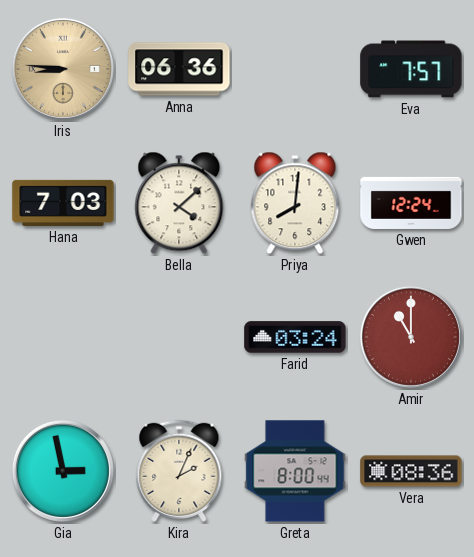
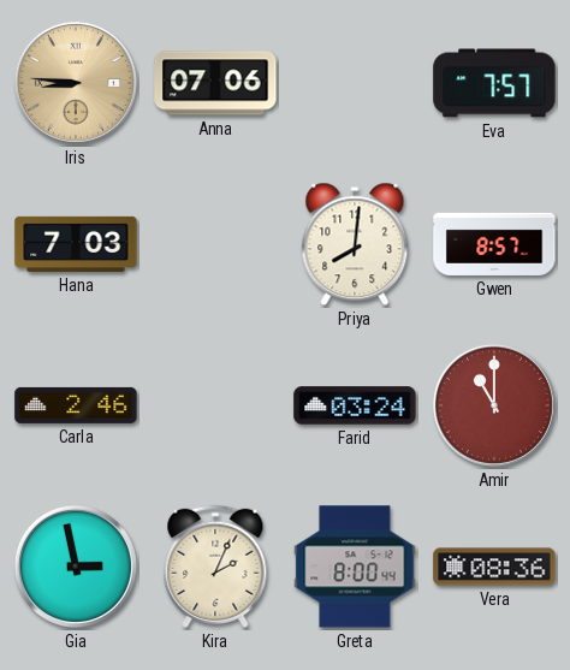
Anna: 06:36 -> 07:06 (215, 83)
Bella: 4:08 -> none (179, 203)
Gwen: 12:24 -> 8:57 (494, 244)
Carla: none -> 2:46 (76, 405)
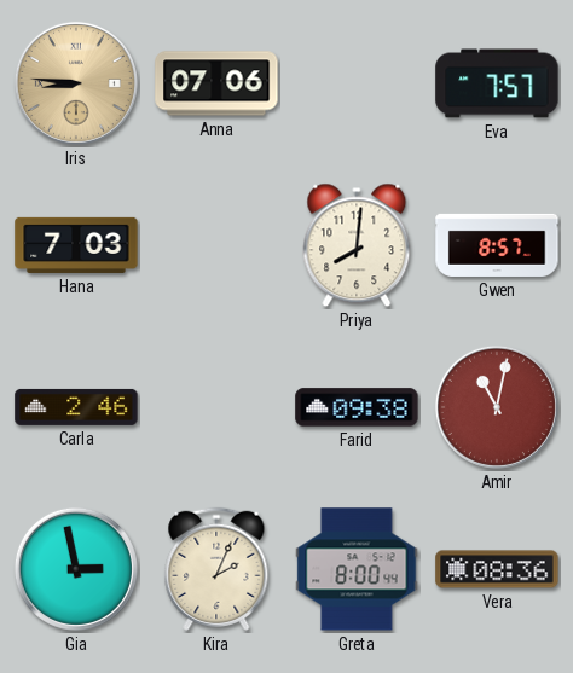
Farid: 03:24 -> 09:38 (357, 407)
Amir: 11:00 -> 11:02 (497, 407)
